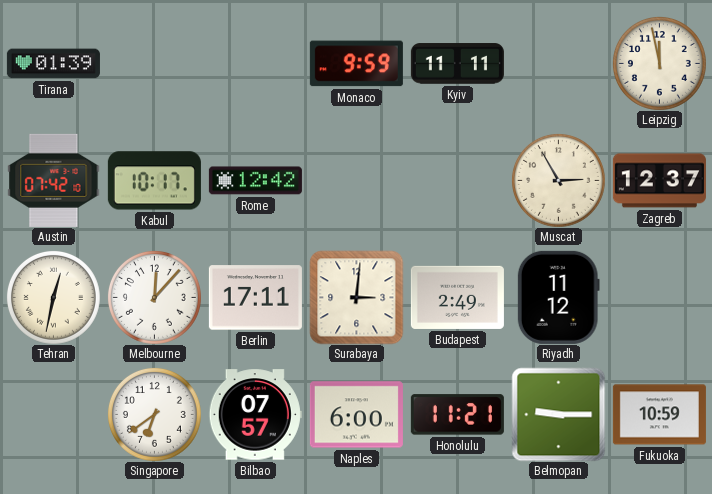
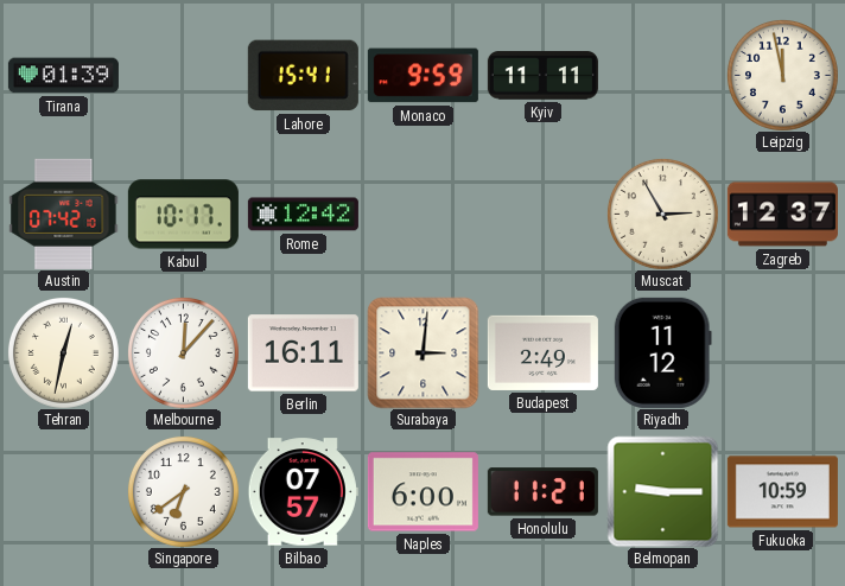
Lahore: none -> 15:41 (303, 76)
Berlin: 17:11 -> 16:11 (303, 353)
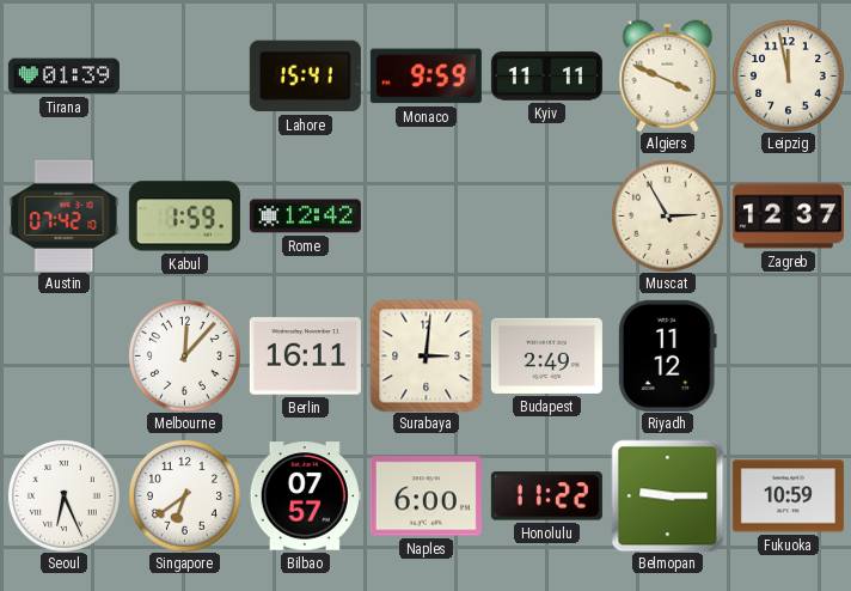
Algiers: none -> 3:49 (668, 75)
Kabul: 10:17 -> 1:59 (184, 217)
Tehran: 12:32 -> none (63, 352)
Seoul: none -> 6:26 (63, 495)
Honolulu: 11:21 -> 11:22 (546, 496)
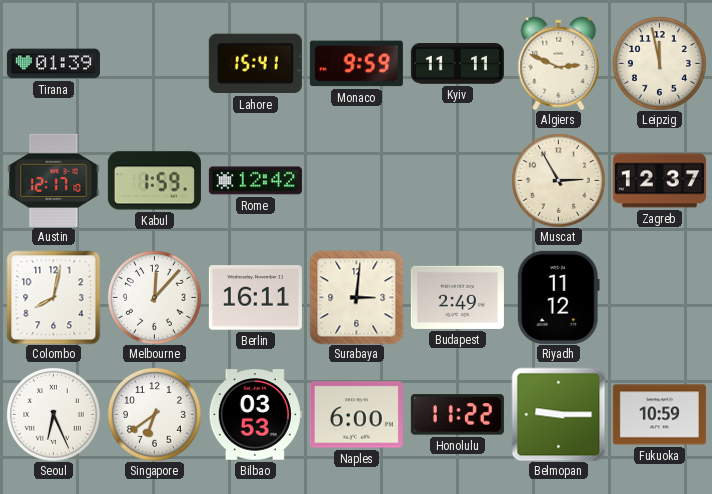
Algiers: 3:49 -> 2:49 (559, 63)
Austin: 07:42 -> 12:17 (54, 180)
Colombo: none -> 8:02 (53, 297)
Bilbao: 07:57 -> 03:53 (255, 415)
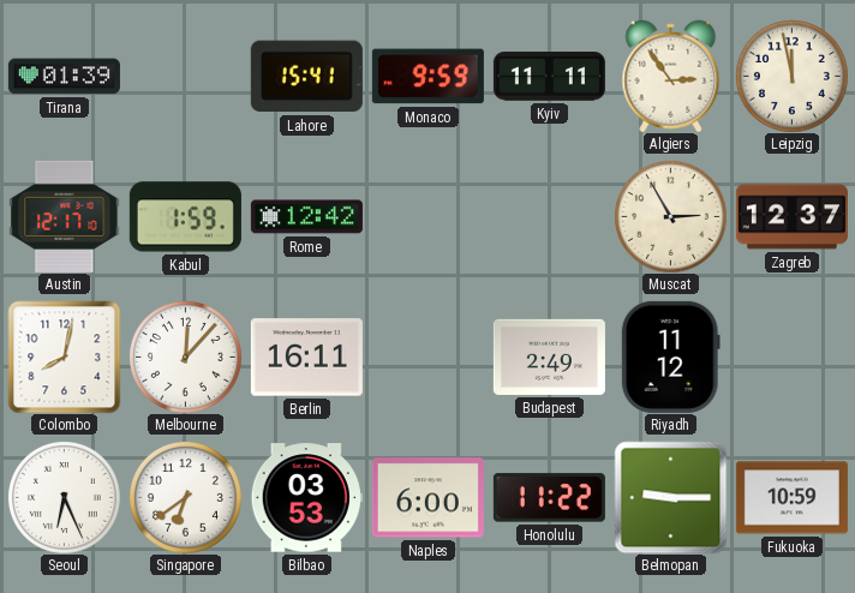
Algiers: 2:49 -> 2:54 (671, 76)
Surabaya: 3:01 -> none (356, 297)
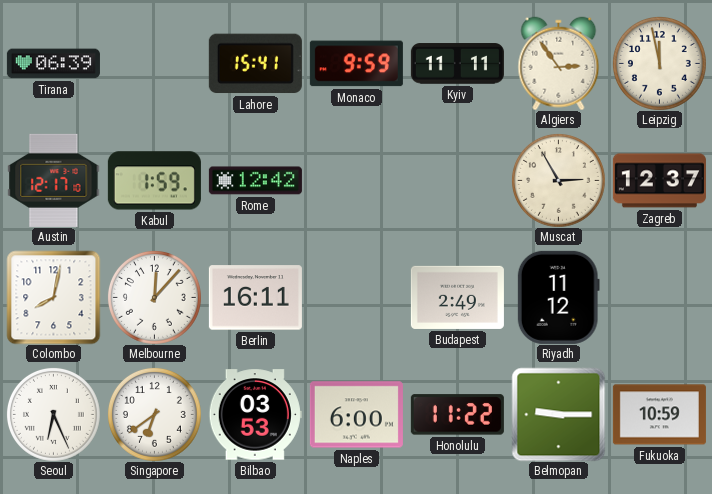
Tirana: 01:39 -> 06:39 (53, 64)
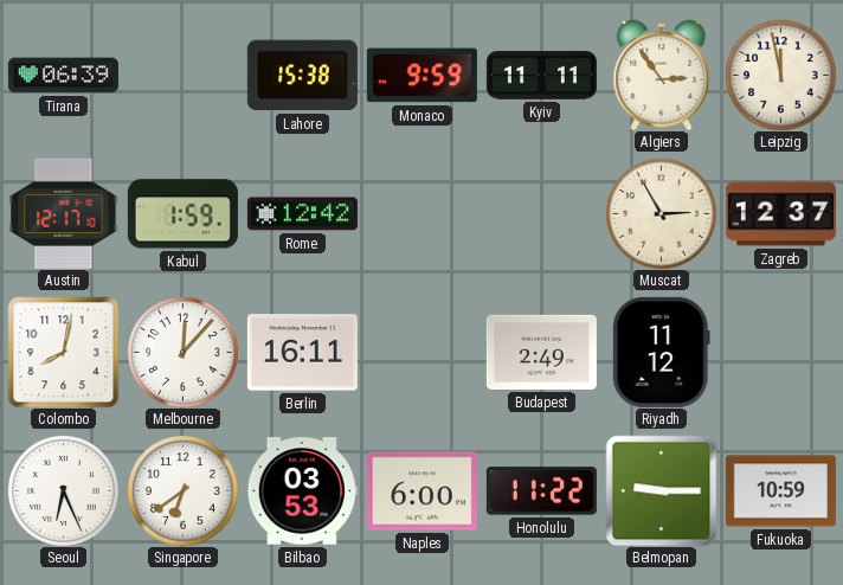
Lahore: 15:41 -> 15:38 (302, 76)
